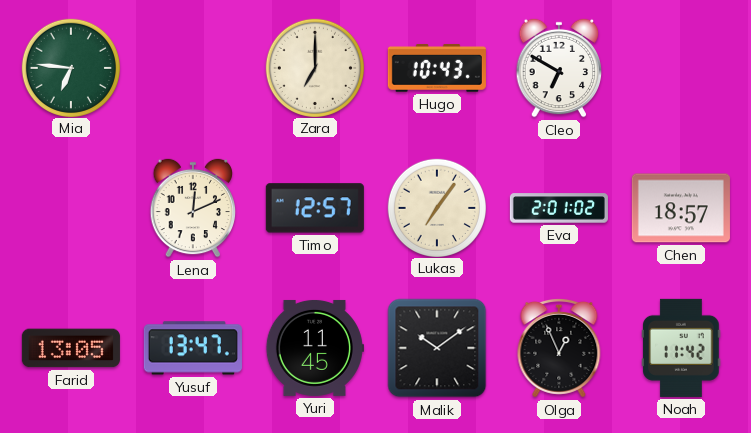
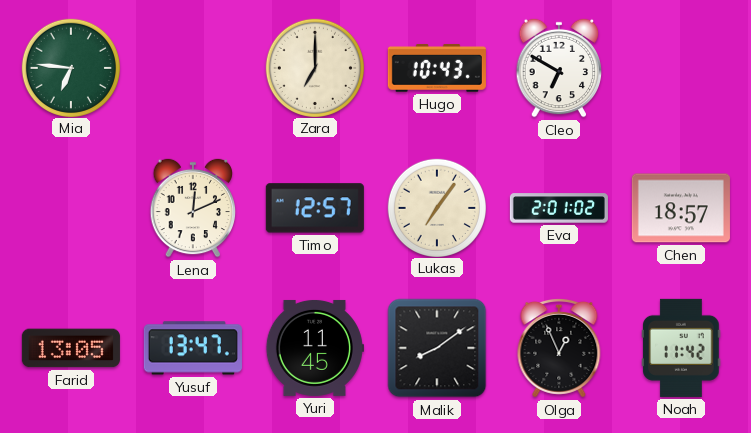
Malik: 10:09 -> 8:09 (437, 348)
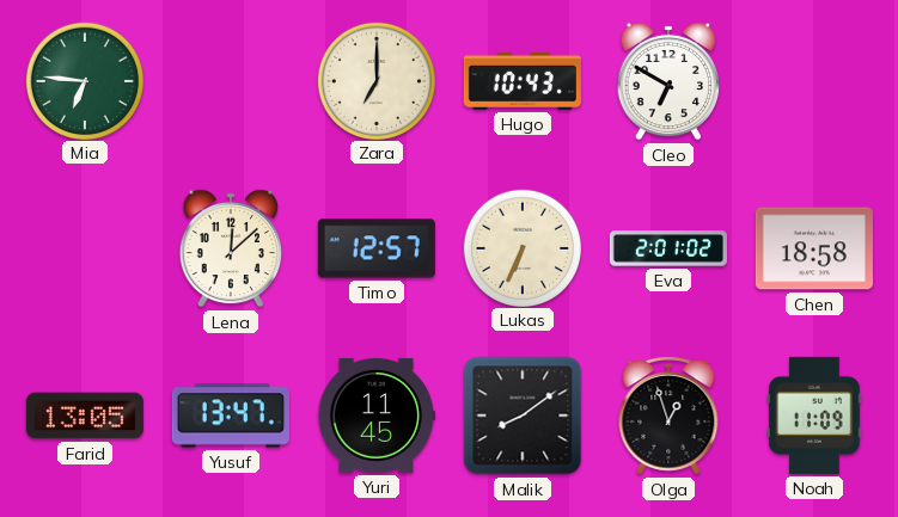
Lena: 12:11 -> 12:08 (231, 248)
Lukas: 7:06 -> 6:34 (521, 247)
Chen: 18:57 -> 18:58 (814, 248)
Olga: 12:56 -> 12:57 (668, 416)
Noah: 11:42 -> 11:09 (814, 416)
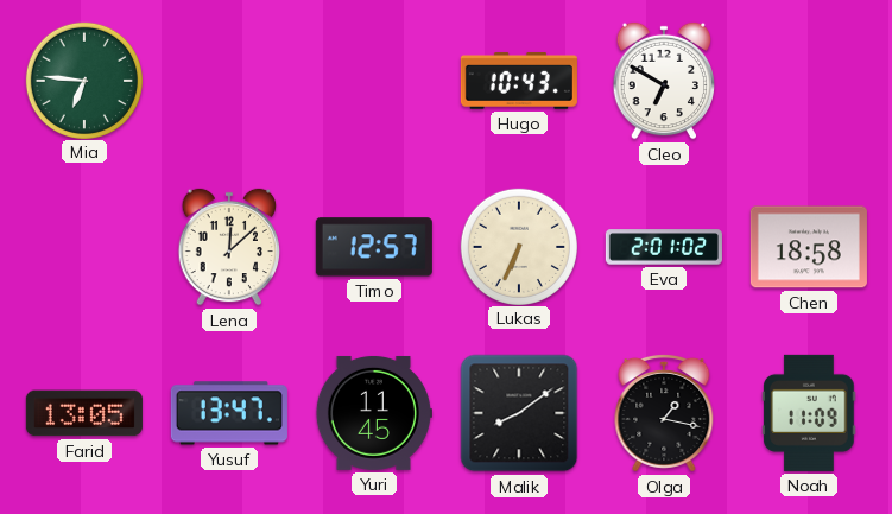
Zara: 7:00 -> none (375, 80)
Olga: 12:57 -> 1:17 (664, 413)
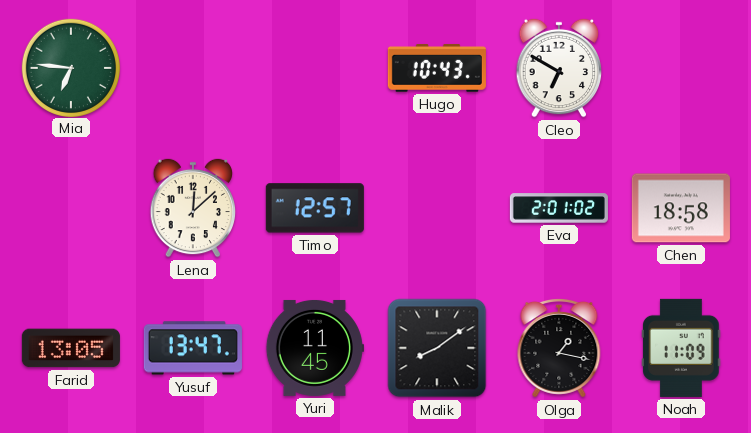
Lukas: 6:34 -> none (518, 246)
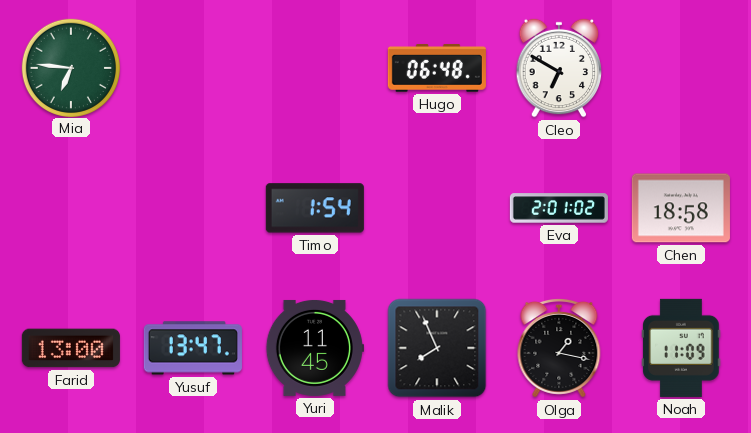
Hugo: 10:43 -> 06:48 (437, 68)
Lena: 12:08 -> none (193, 208)
Timo: 12:57 -> 1:54 (315, 208)
Farid: 13:05 -> 13:00 (71, 348)
Malik: 8:09 -> 7:56 (437, 348)
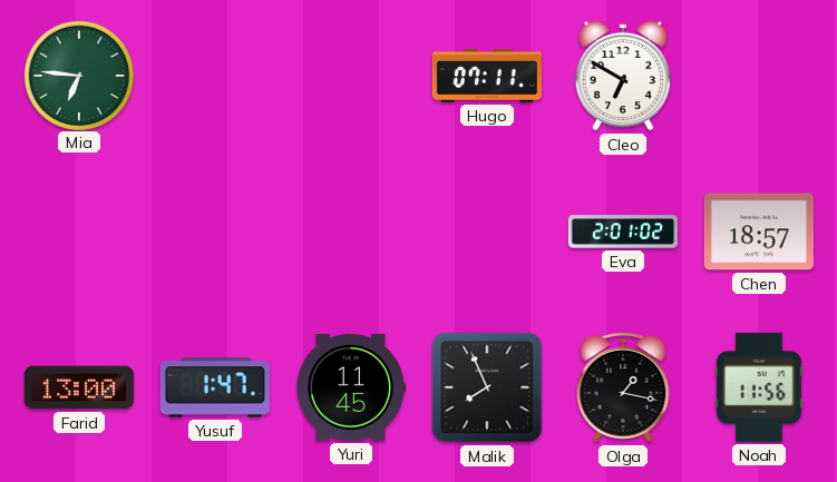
Hugo: 06:48 -> 07:11 (487, 76)
Timo: 1:54 -> none (315, 208)
Chen: 18:58 -> 18:57 (759, 232)
Yusuf: 13:47 -> 1:47 (215, 387)
Noah: 11:09 -> 11:56 (759, 387)
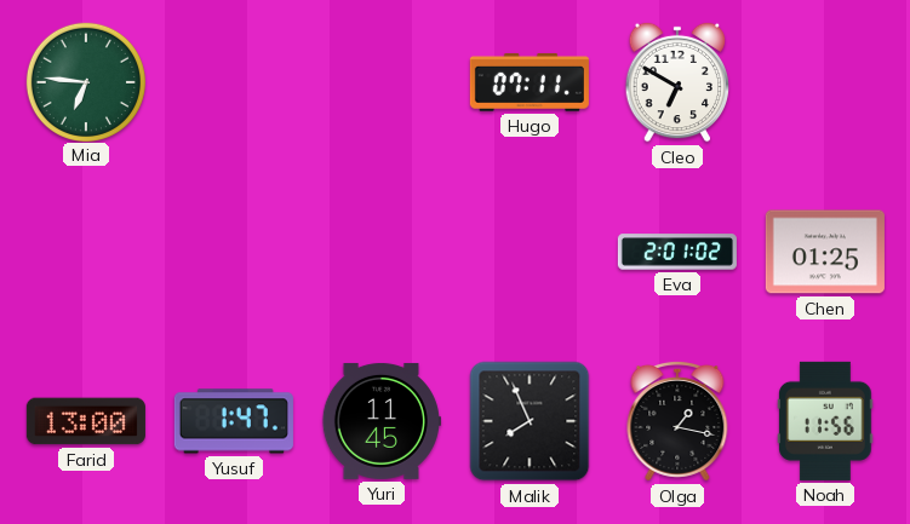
Chen: 18:57 -> 01:25 (825, 252)
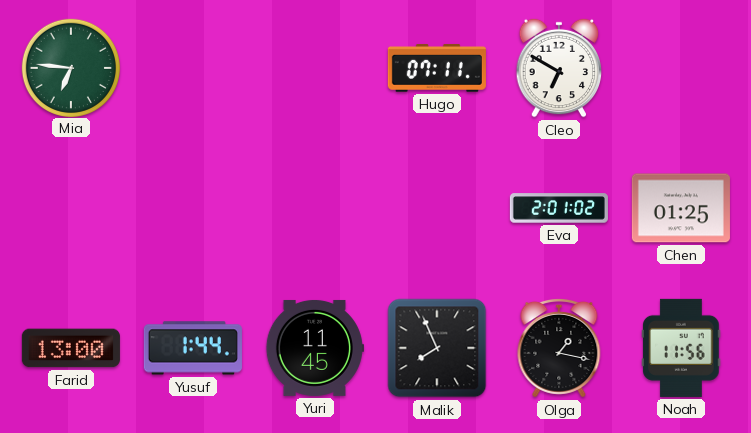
Yusuf: 1:47 -> 1:44 (193, 348)
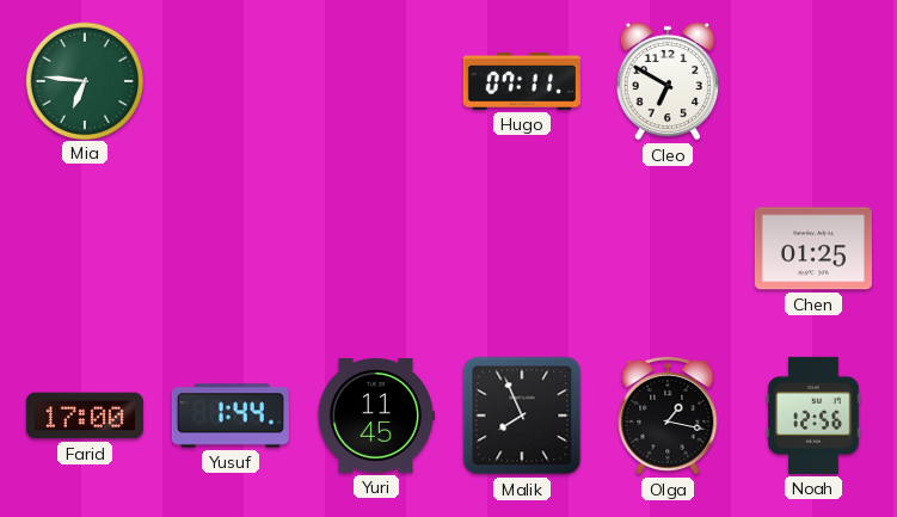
Eva: 2:01 -> none (559, 208)
Farid: 13:00 -> 17:00 (85, 416)
Noah: 11:56 -> 12:56 (813, 416)
